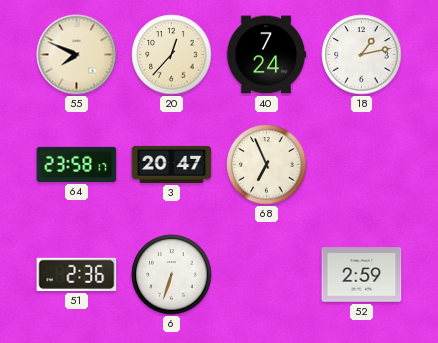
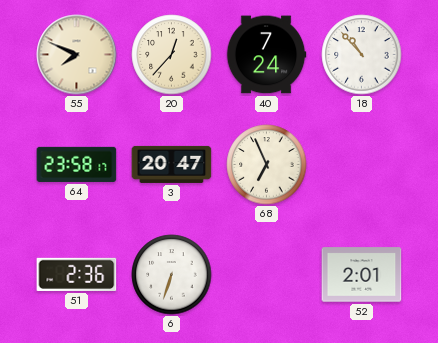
18: 1:13 -> 10:53 (362, 55)
52: 2:59 -> 2:01 (362, 275)
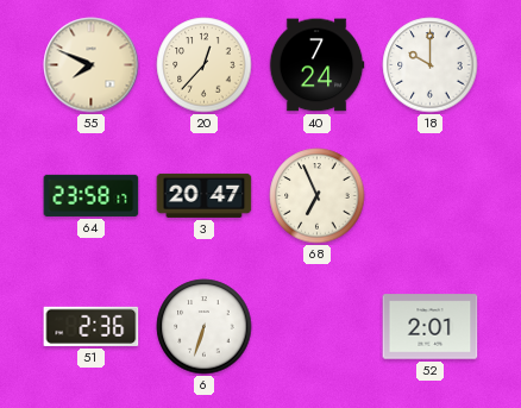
18: 10:53 -> 10:00 (431, 65)
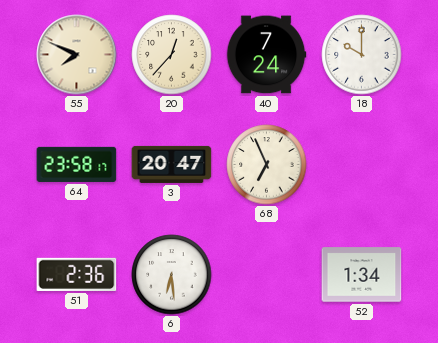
6: 6:33 -> 6:29 (172, 275)
52: 2:01 -> 1:34 (362, 275)
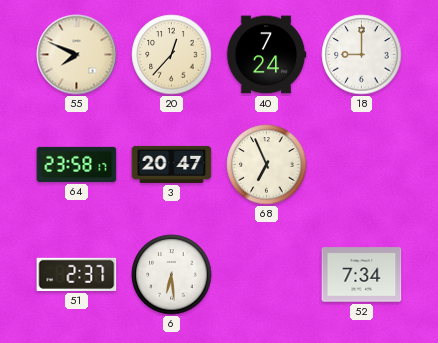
18: 10:00 -> 9:00 (362, 55)
51: 2:36 -> 2:37 (77, 274)
52: 1:34 -> 7:34 (362, 275)
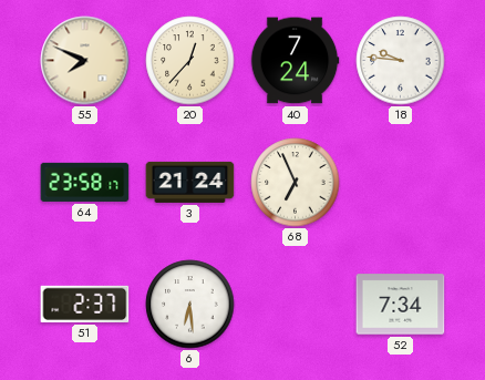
18: 9:00 -> 9:46 (401, 61)
3: 20:47 -> 21:24 (190, 182)
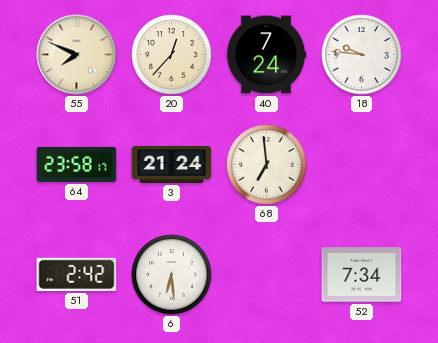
68: 6:56 -> 6:59 (267, 165)
51: 2:37 -> 2:42 (77, 274)
